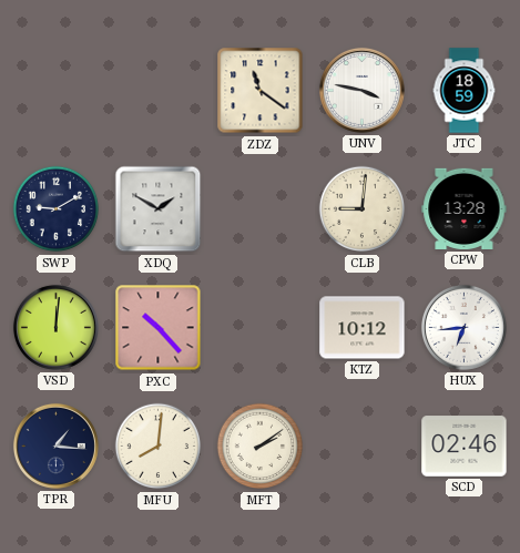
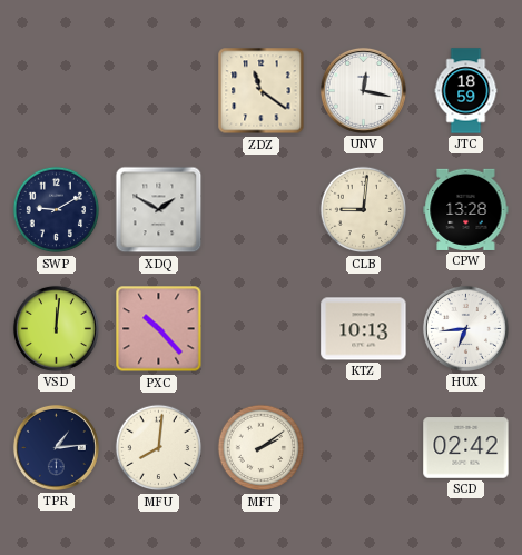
UNV: 3:47 -> 12:17 (363, 90)
KTZ: 10:12 -> 10:13 (364, 329)
TPR: 1:16 -> 1:14 (56, 447)
SCD: 02:46 -> 02:42 (466, 448)
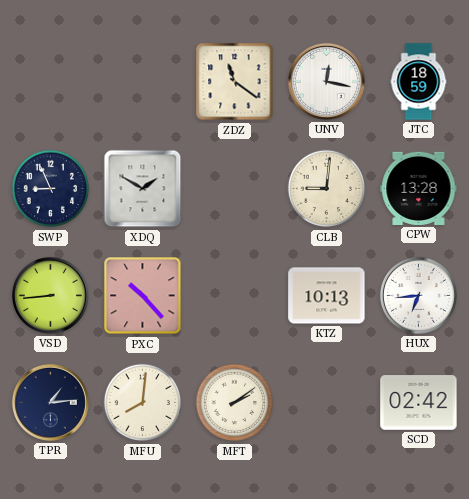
SWP: 9:10 -> 8:56 (51, 189)
VSD: 12:01 -> 8:44 (50, 295)
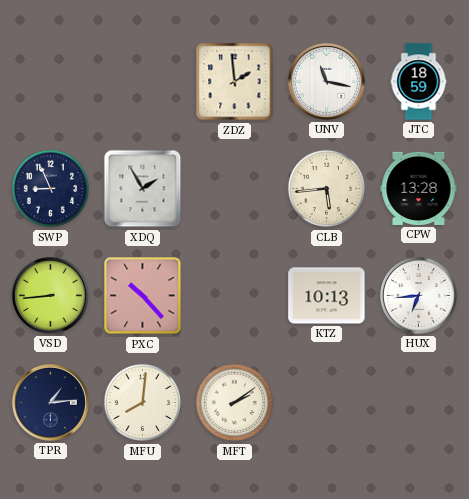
ZDZ: 11:21 -> 1:59 (235, 82)
UNV: 12:17 -> 11:17 (326, 81)
XDQ: 1:50 -> 1:55 (143, 189)
CLB: 9:01 -> 5:44 (327, 189)
SCD: 02:42 -> none (419, 403)
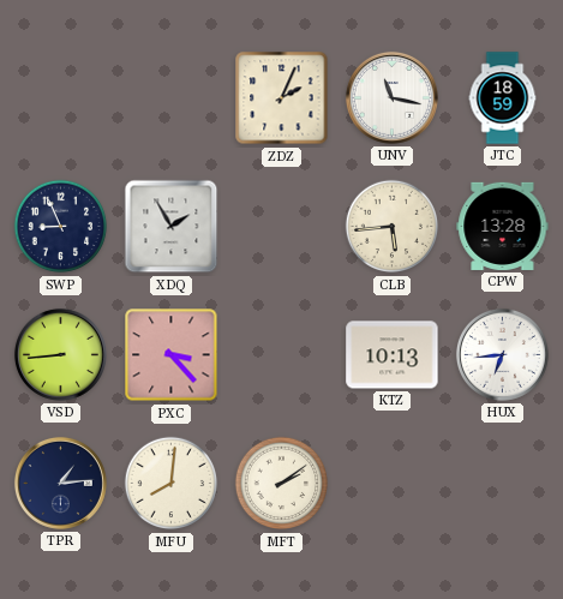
ZDZ: 1:59 -> 2:04 (282, 98)
PXC: 10:23 -> 3:23 (172, 355)
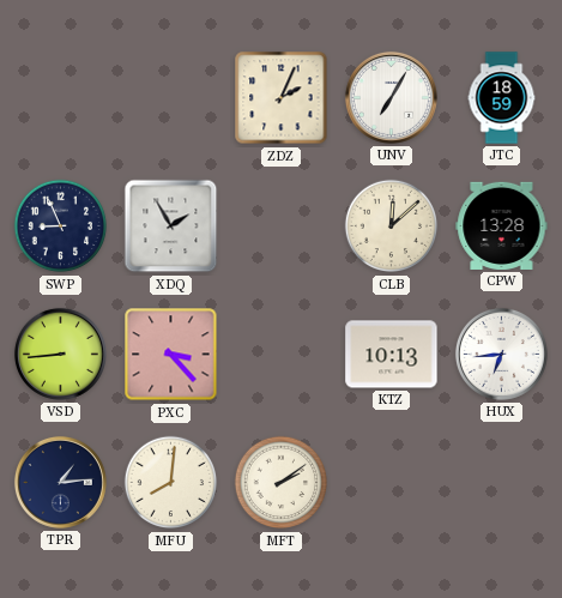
UNV: 11:17 -> 7:05 (391, 97)
CLB: 5:44 -> 12:08 (392, 226)
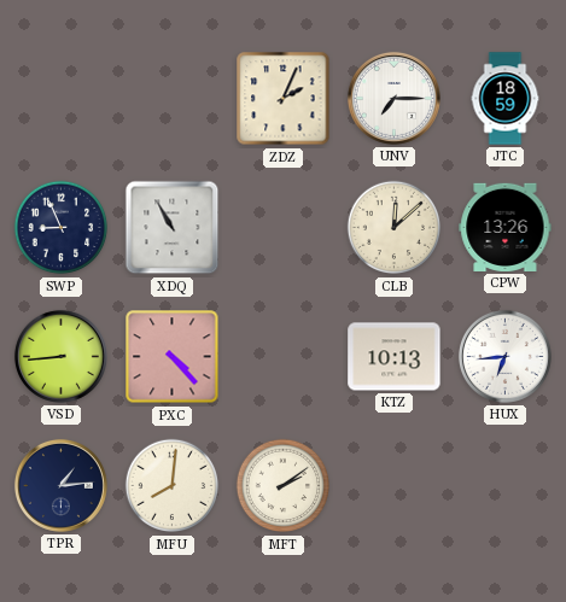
UNV: 7:05 -> 7:15 (393, 98)
XDQ: 1:55 -> 10:55 (173, 228)
CPW: 13:28 -> 13:26 (506, 227)
PXC: 3:23 -> 4:23 (173, 357)
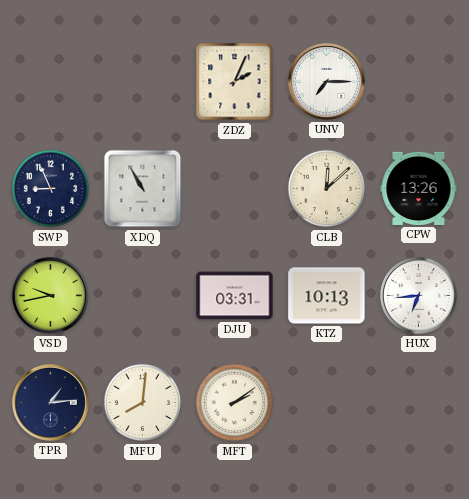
JTC: 18:59 -> none (506, 99)
VSD: 8:44 -> 9:43 (50, 295)
PXC: 4:23 -> none (173, 357)
DJU: none -> 03:31 (235, 296)
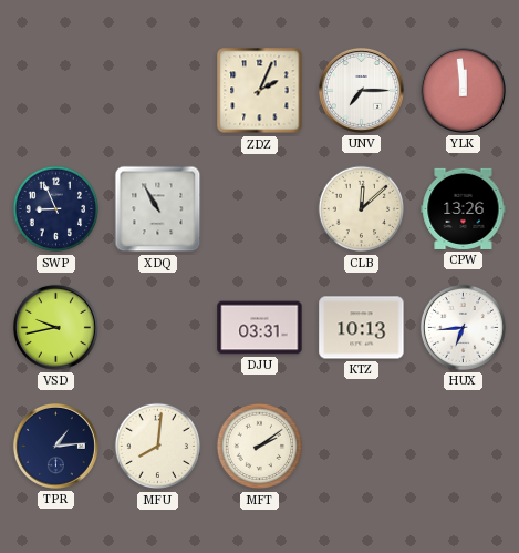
YLK: none -> 11:59 (463, 90)
